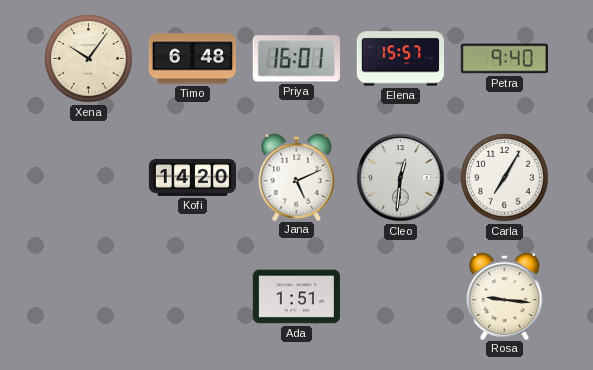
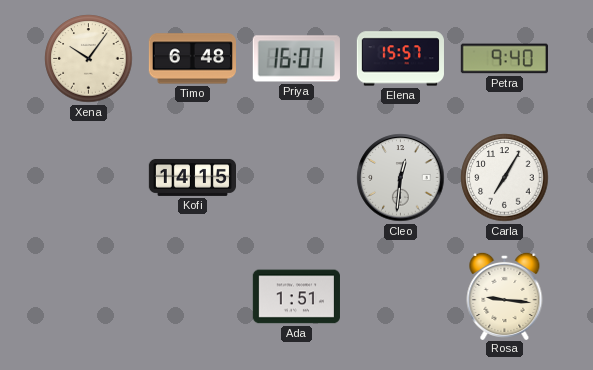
Kofi: 14:20 -> 14:15 (192, 177)
Jana: 5:11 -> none (297, 176)
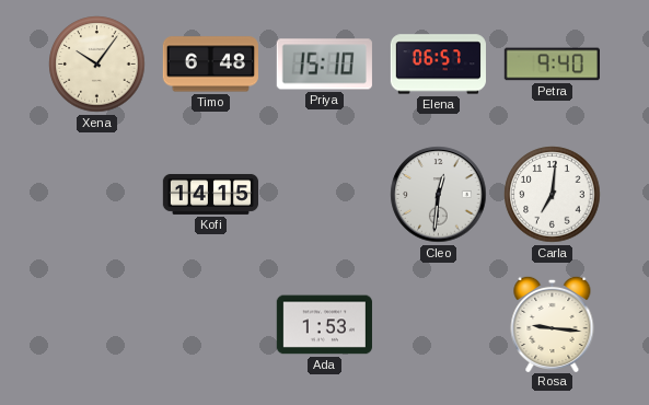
Priya: 16:01 -> 15:10 (324, 65)
Elena: 15:57 -> 06:57 (438, 65)
Carla: 7:05 -> 7:01 (553, 195)
Ada: 1:51 -> 1:53 (324, 325)
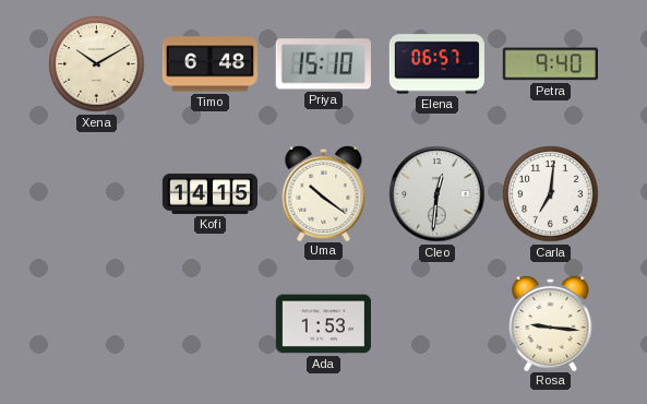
Xena: 10:06 -> 10:10 (97, 64)
Uma: none -> 10:21 (324, 192)
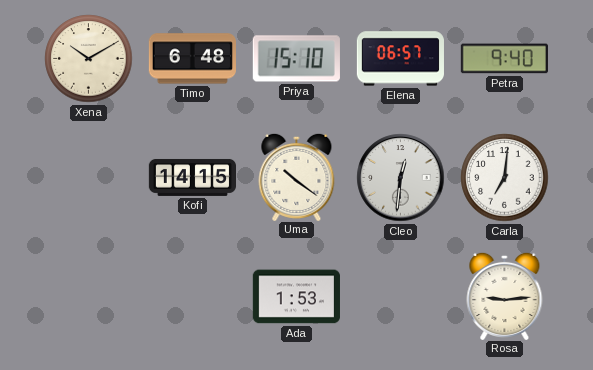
Rosa: 9:16 -> 9:14 (505, 295)
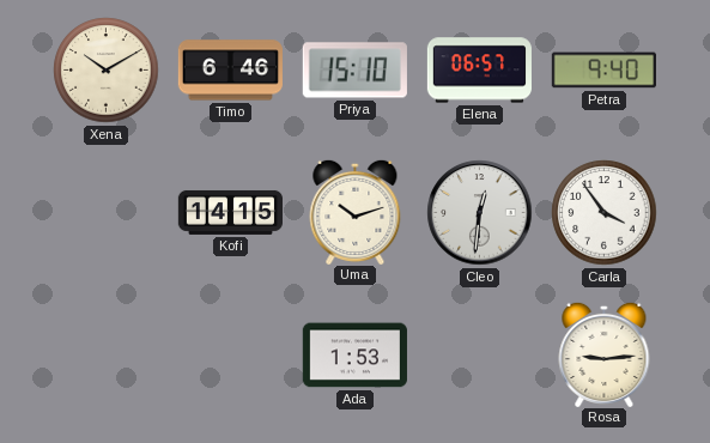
Timo: 6:48 -> 6:46 (230, 71)
Uma: 10:21 -> 10:12 (356, 211)
Carla: 7:01 -> 3:54 (605, 213)
